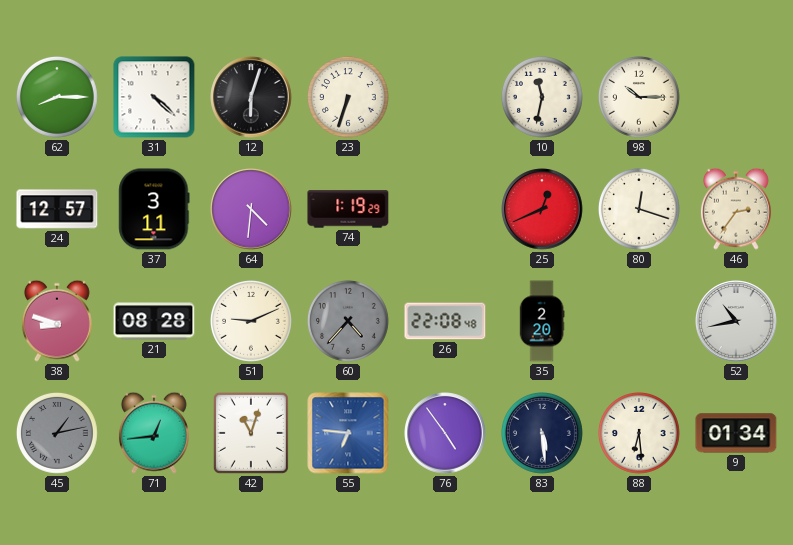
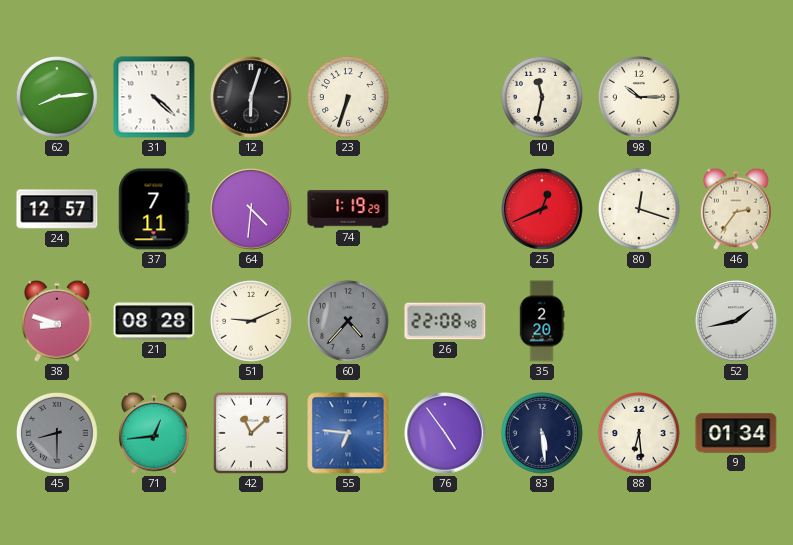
62: 8:15 -> 8:14 (58, 98)
37: 3:11 -> 7:11 (154, 209)
52: 10:43 -> 1:43 (736, 321)
45: 1:13 -> 8:30 (58, 434)
42: 11:03 -> 11:08 (251, 433)
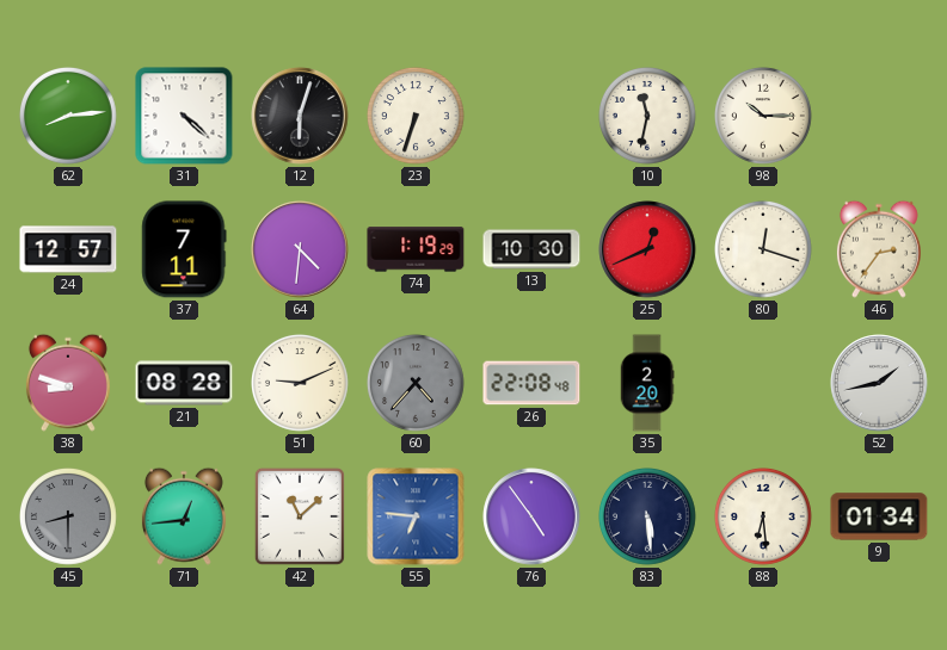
13: none -> 10:30 (531, 249)
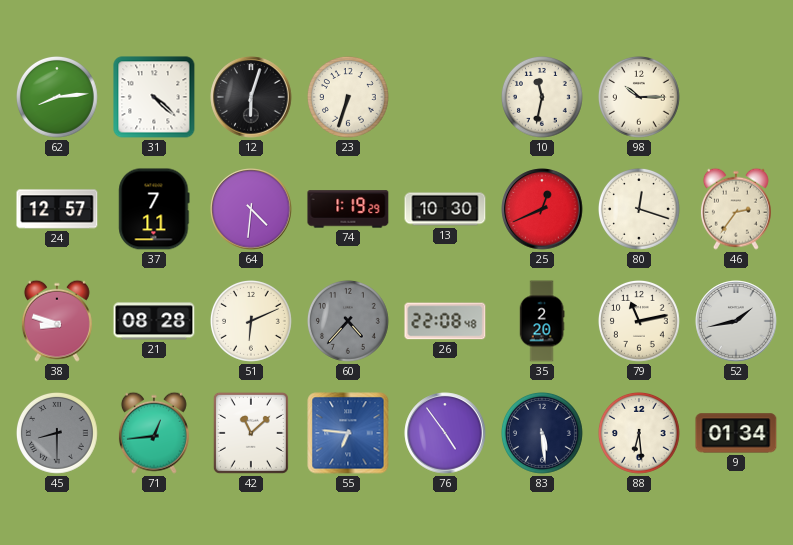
51: 9:11 -> 6:11 (252, 322)
79: none -> 11:13 (640, 322)
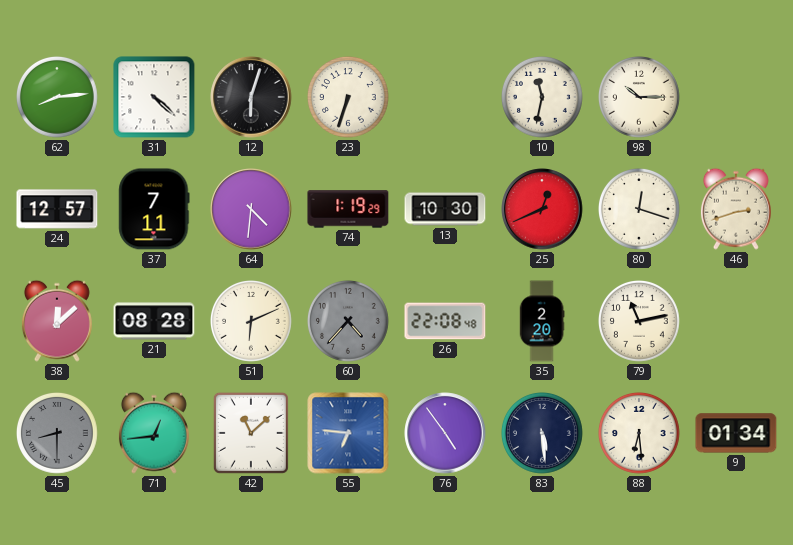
46: 2:36 -> 2:42 (736, 209)
38: 8:48 -> 12:08 (57, 321)
52: 1:43 -> none (736, 321)
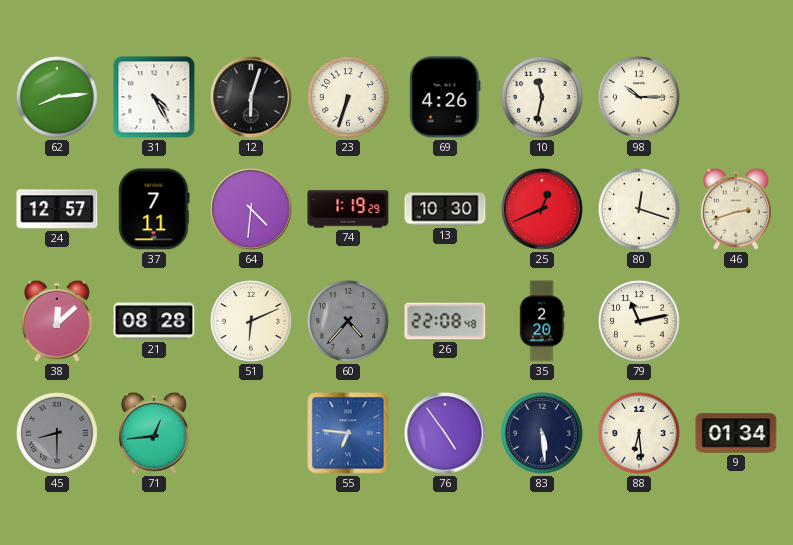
31: 4:22 -> 4:25 (154, 97)
69: none -> 4:26 (445, 97)
42: 11:08 -> none (251, 433)
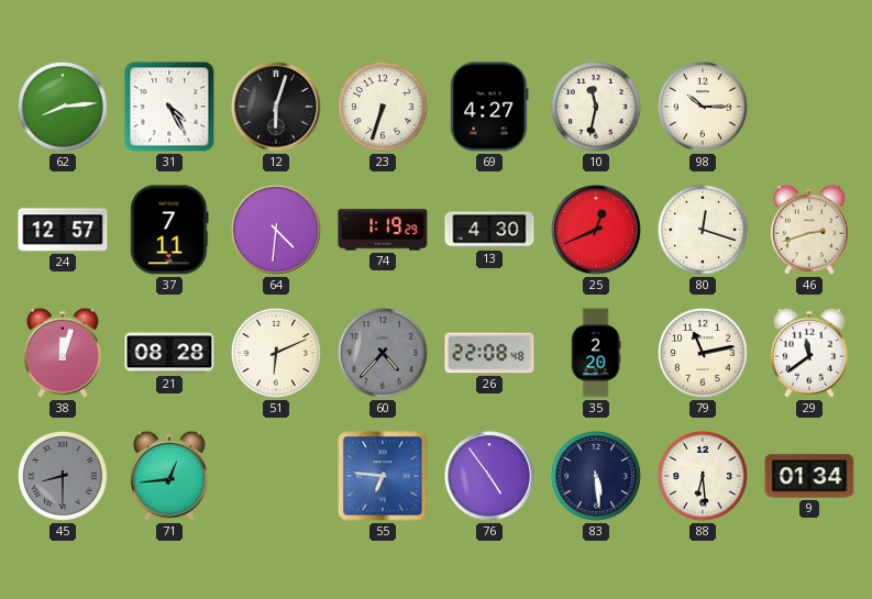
69: 4:26 -> 4:27 (489, 107)
13: 10:30 -> 4:30 (489, 230)
38: 12:08 -> 12:03 (63, 353)
29: none -> 11:39 (809, 353)
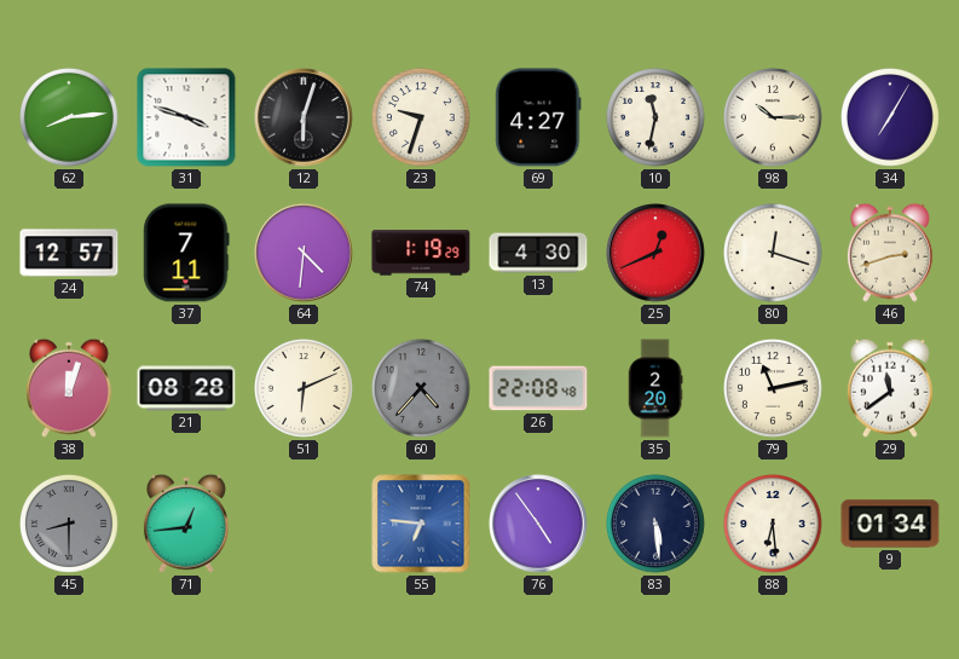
31: 4:25 -> 3:48 (186, 117)
23: 6:33 -> 9:33 (422, 118)
34: none -> 7:05 (891, 118)
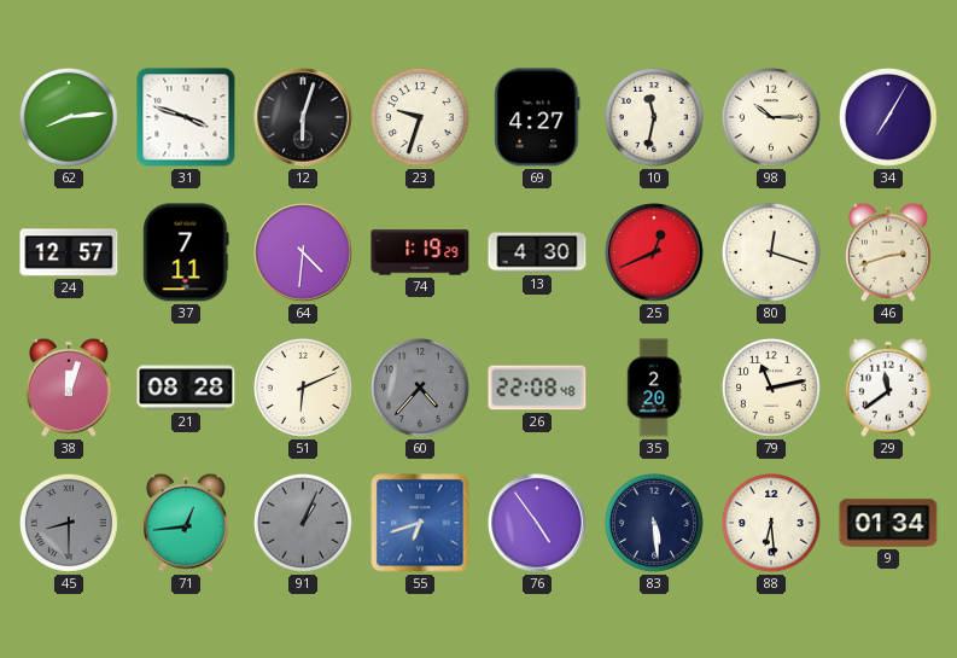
91: none -> 1:04 (304, 524)
55: 6:46 -> 6:42 (420, 523)
